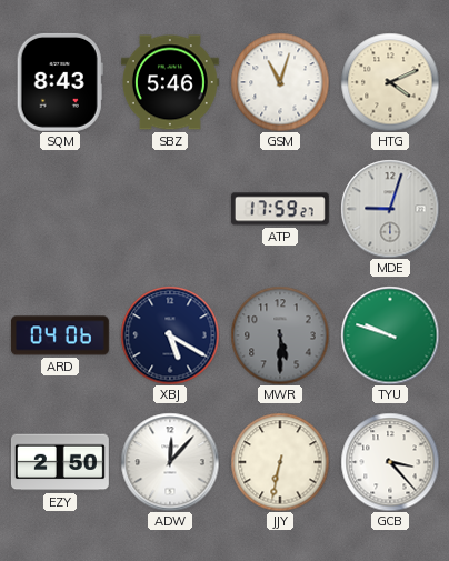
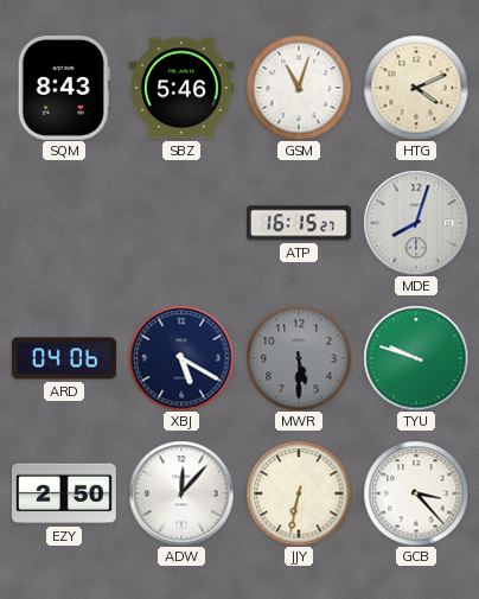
ATP: 17:59 -> 16:15 (299, 223)
MDE: 9:03 -> 8:03 (416, 223)
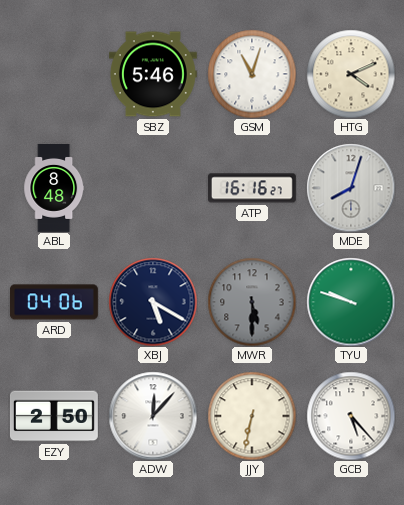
SQM: 8:43 -> none (64, 88)
ABL: none -> 8:48 (54, 189)
ATP: 16:15 -> 16:16 (252, 188)
GCB: 3:23 -> 5:23 (351, 416)
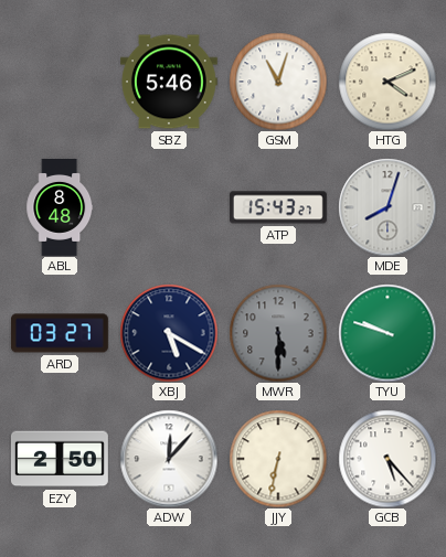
ATP: 16:16 -> 15:43 (278, 207)
ARD: 04:06 -> 03:27 (60, 333)
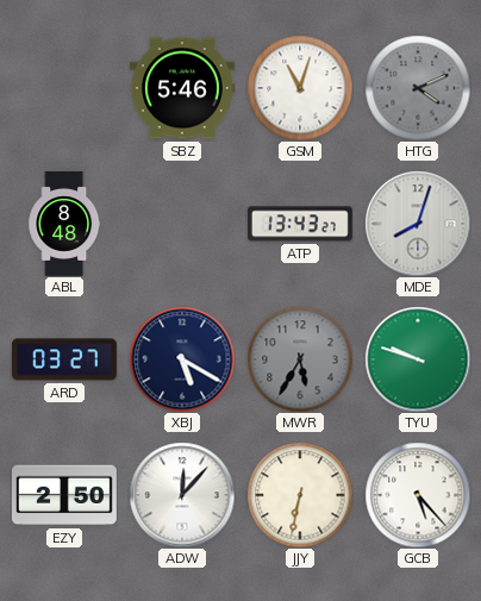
HTG dial: cream -> grey (418, 88)
ATP: 15:43 -> 13:43 (300, 224)
MWR: 5:30 -> 5:35 (300, 359)
